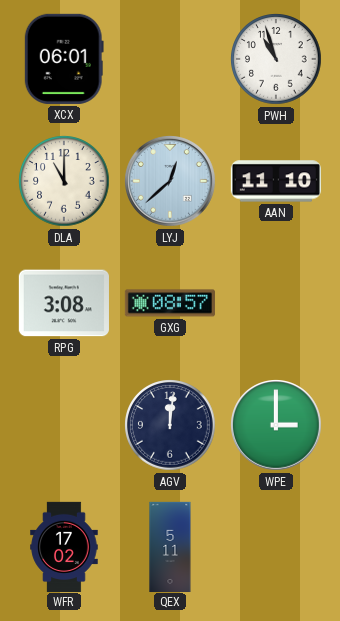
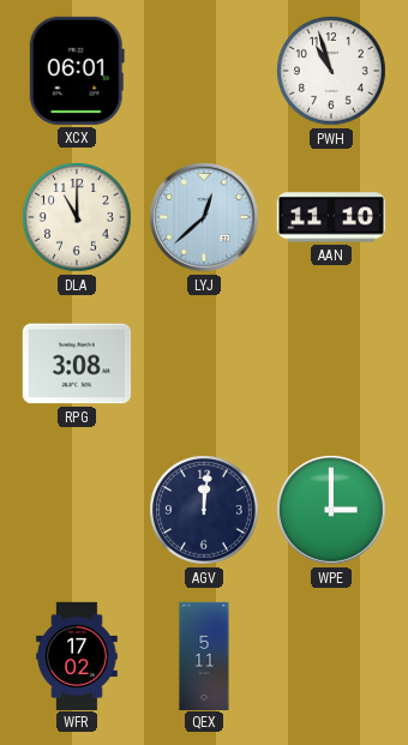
GXG: 08:57 -> none (170, 303)
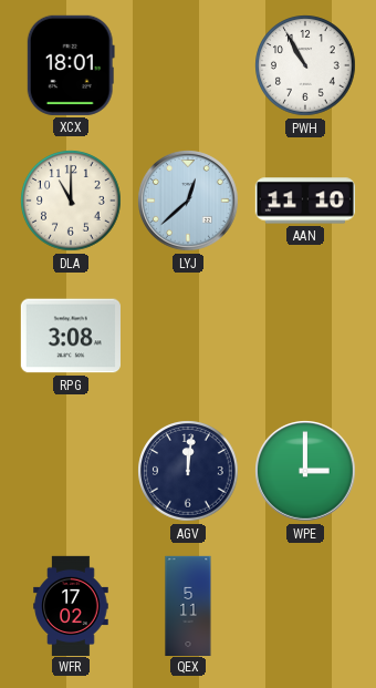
XCX: 06:01 -> 18:01 (71, 65)
PWH: 10:57 -> 10:55 (305, 65)
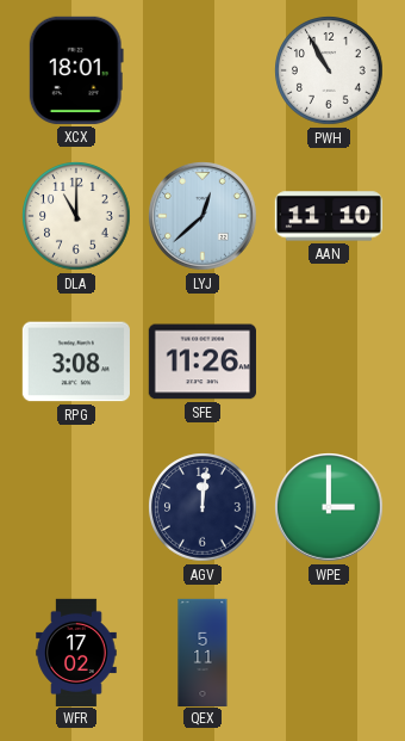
SFE: none -> 11:26 (202, 362)
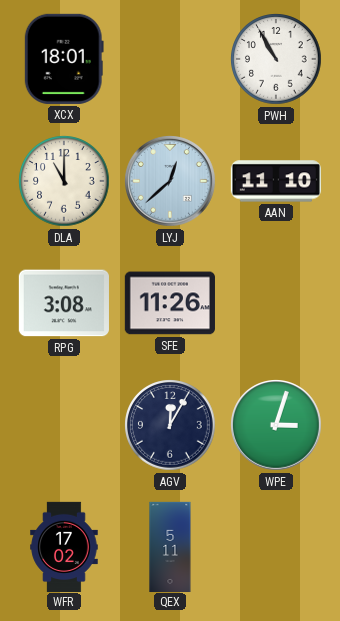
AGV: 12:01 -> 12:05 (170, 425)
WPE: 3:00 -> 3:03 (277, 426)
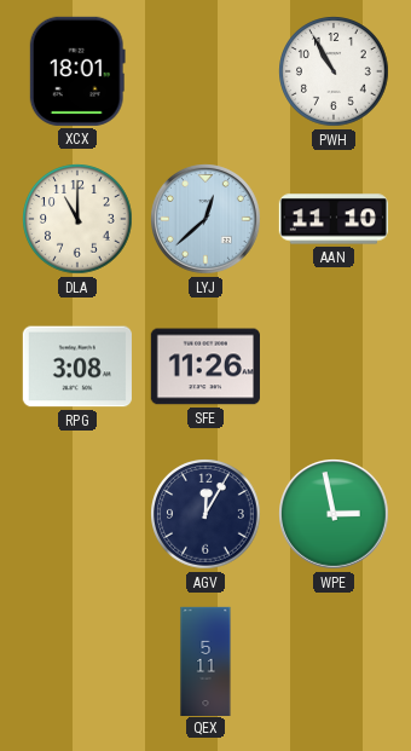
WPE: 3:03 -> 2:58 (335, 515)
WFR: 17:02 -> none (64, 546)
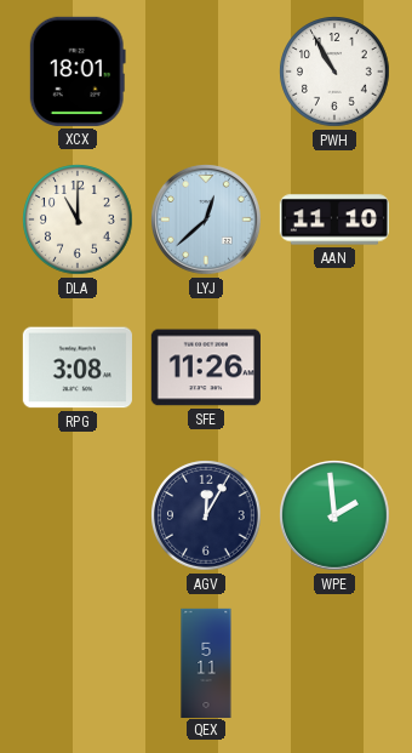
WPE: 2:58 -> 1:59 (336, 517)
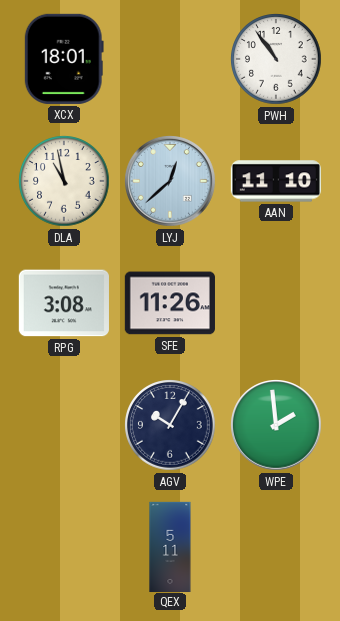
PWH: 10:55 -> 10:54 (276, 59)
DLA: 11:00 -> 10:58 (64, 181)
AGV: 12:05 -> 10:05 (170, 425)
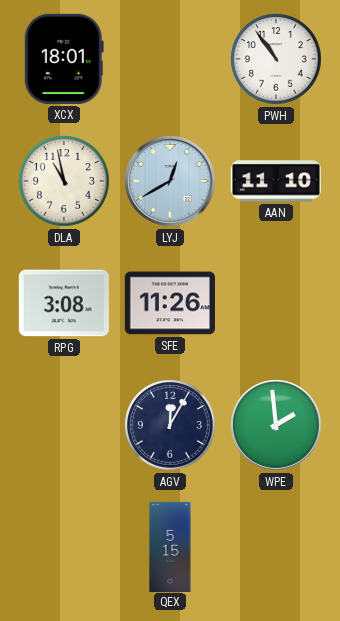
LYJ: 12:38 -> 12:40 (171, 182)
AGV: 10:05 -> 12:05 (170, 425)
QEX: 5:11 -> 5:15 (170, 546)
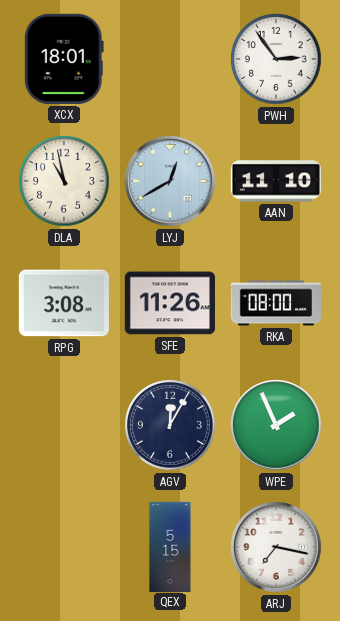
PWH: 10:54 -> 2:54 (276, 59)
RKA: none -> 08:00 (275, 303)
WPE: 1:59 -> 1:56 (277, 426)
ARJ: none -> 7:17 (277, 548)
